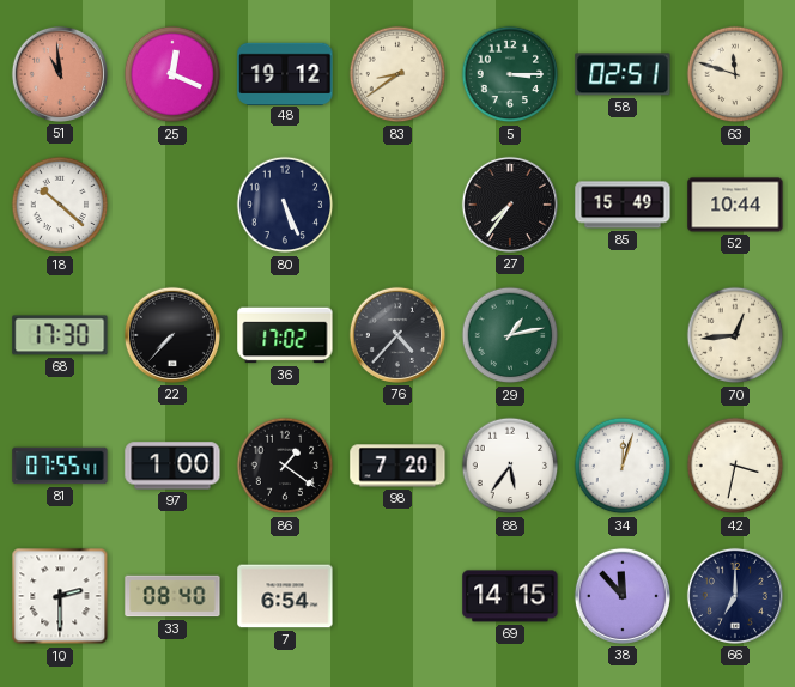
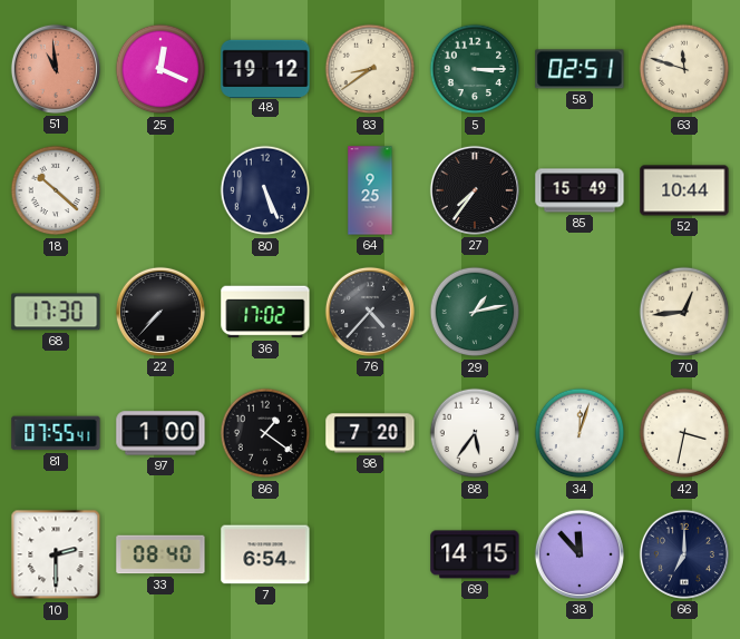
64: none -> 9:25 (370, 190)
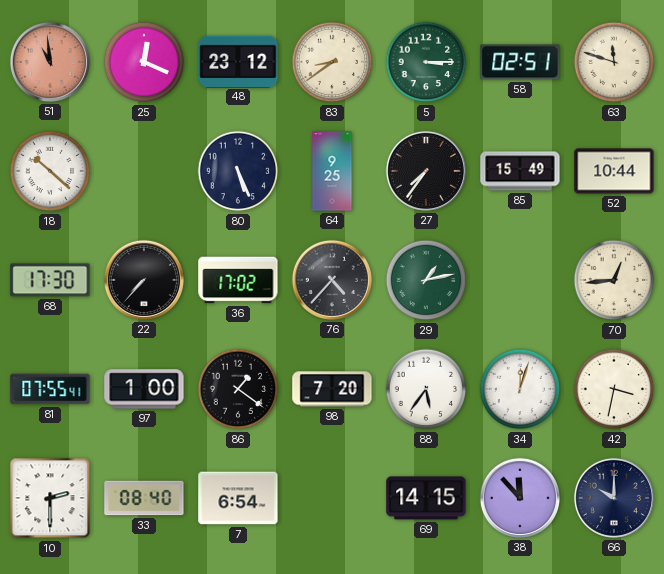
48: 19:12 -> 23:12 (238, 61)
66: 7:00 -> 10:00 (614, 498)
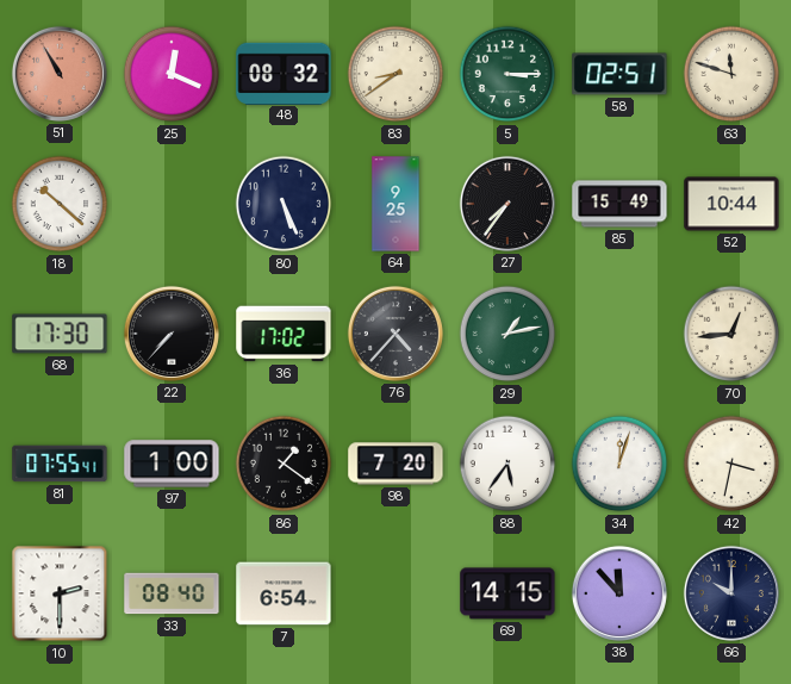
51: 10:59 -> 10:55 (60, 74)
48: 23:12 -> 08:32 (284, 73)
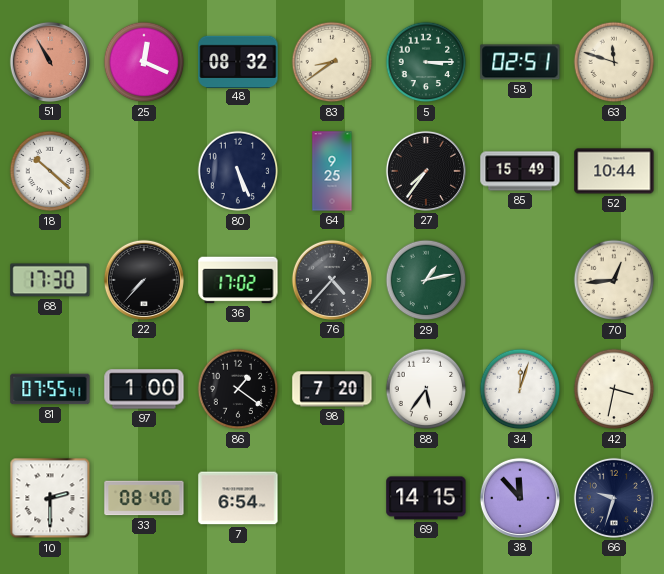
66: 10:00 -> 9:33 (614, 498)
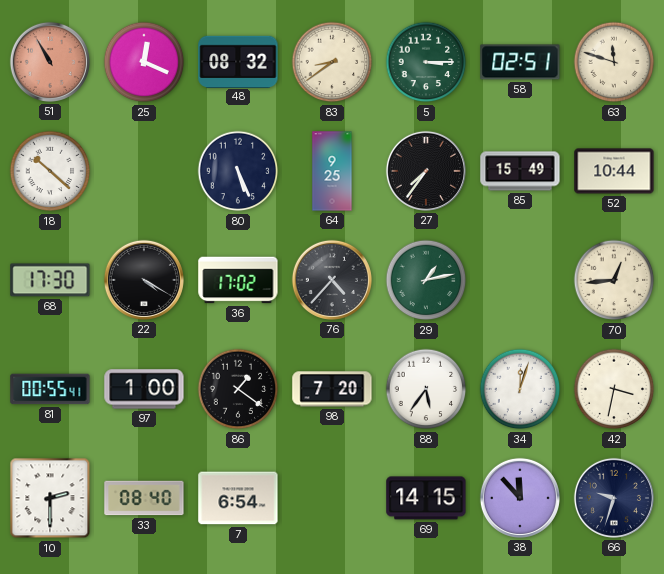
22: 7:37 -> 4:20 (144, 280)
81: 07:55 -> 00:55 (50, 389)
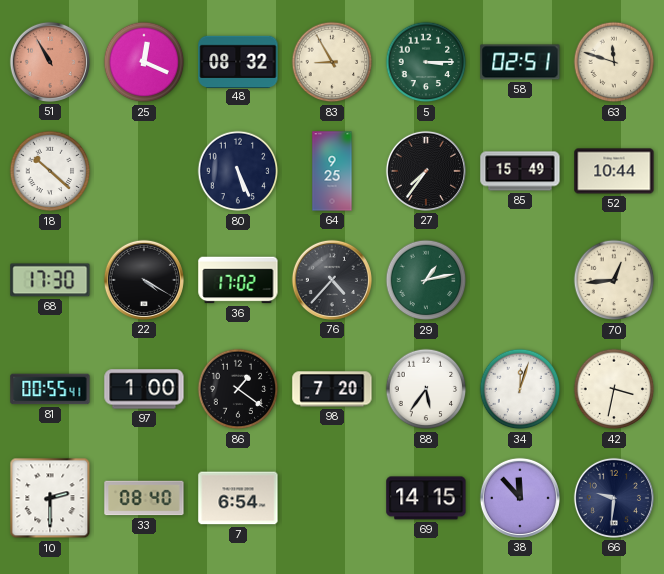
83: 8:39 -> 8:55 (332, 62)
66: 9:33 -> 9:31 (614, 498)
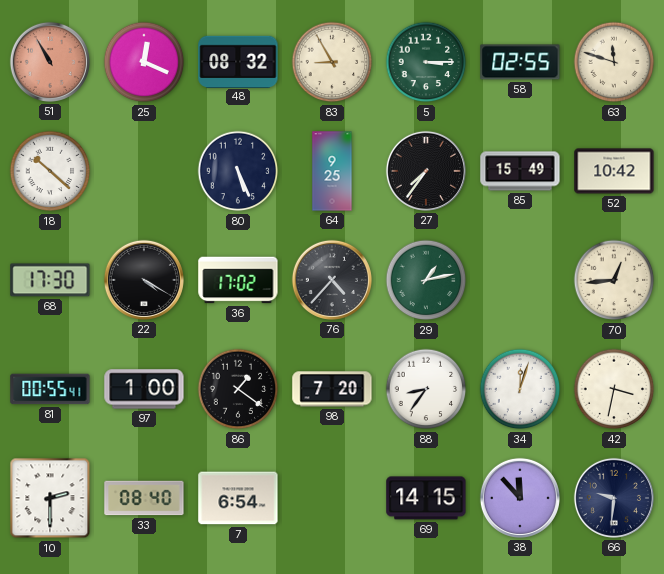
58: 02:51 -> 02:55 (520, 62)
52: 10:44 -> 10:42 (614, 171)
88: 5:36 -> 8:36 (426, 389)
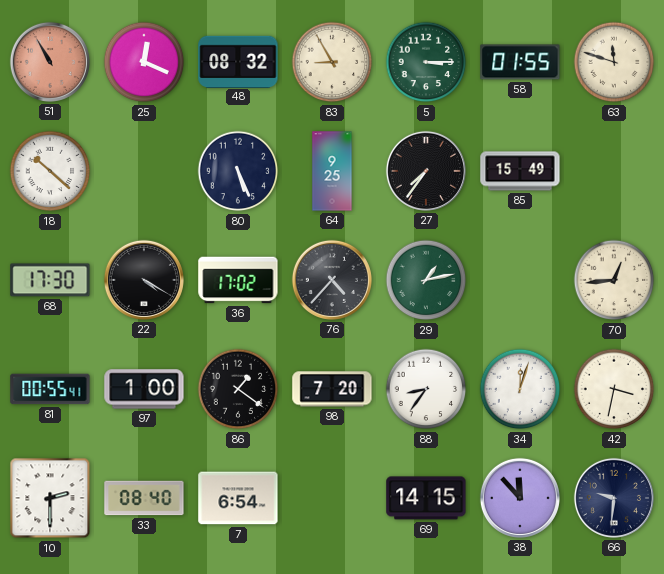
58: 02:55 -> 01:55 (520, 62)
52: 10:42 -> none (614, 171)
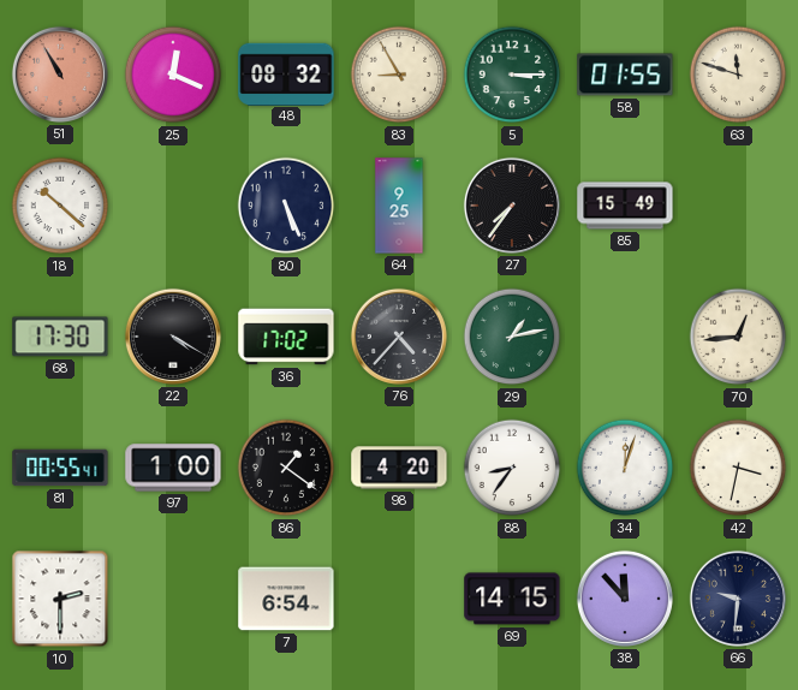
98: 7:20 -> 4:20 (399, 468)
33: 08:40 -> none (144, 498)
